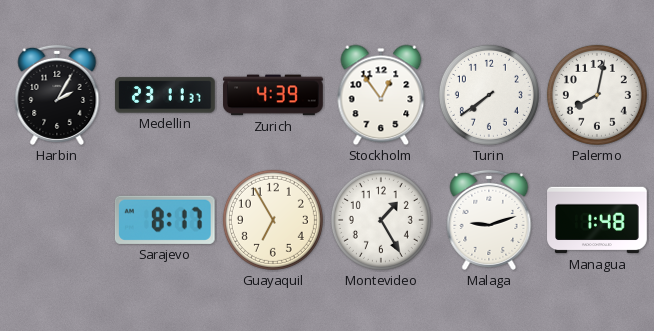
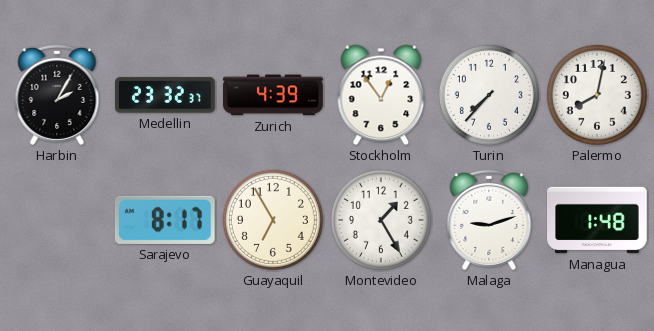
Medellin: 23:11 -> 23:32 (166, 95)
Turin: 7:39 -> 7:37 (489, 95)
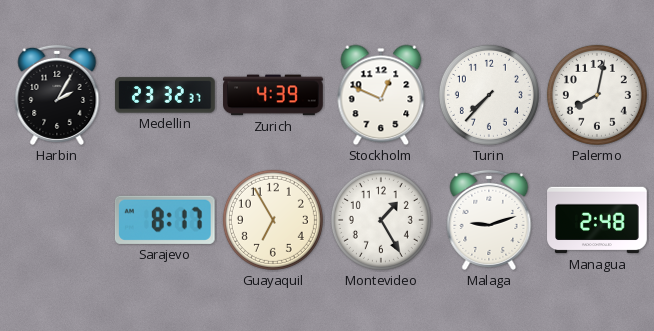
Stockholm: 12:54 -> 12:49 (381, 95)
Managua: 1:48 -> 2:48 (597, 220)
